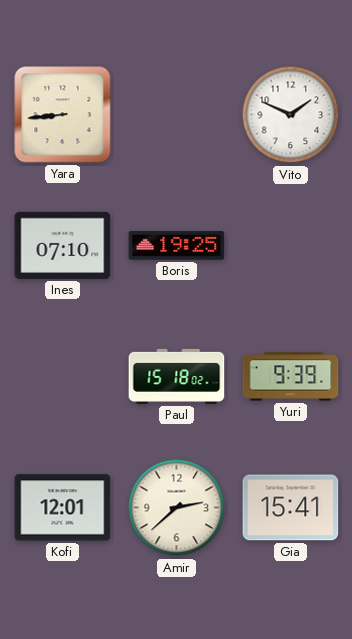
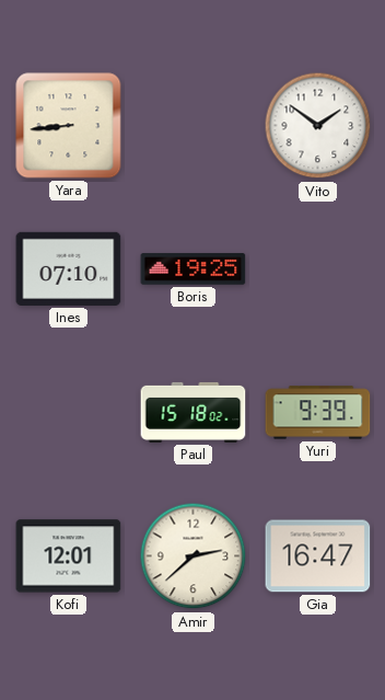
Vito: 1:49 -> 1:51 (318, 126)
Gia: 15:41 -> 16:47 (318, 556)
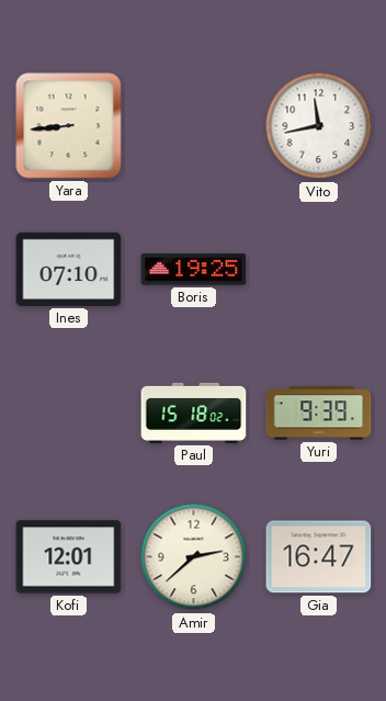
Vito: 1:51 -> 11:43 (319, 126)
